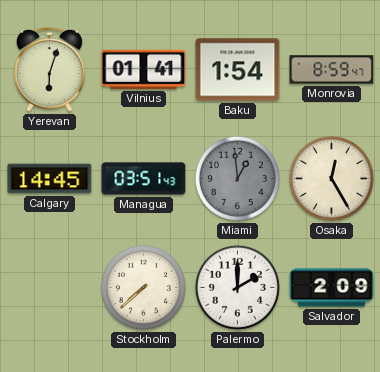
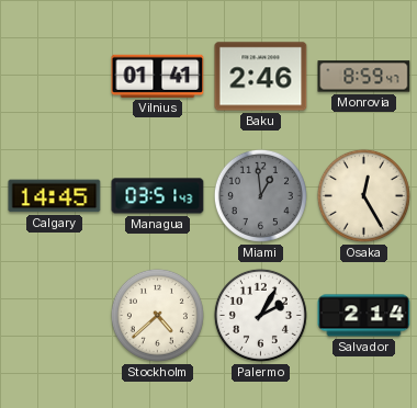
Yerevan: 6:03 -> none (50, 69)
Baku: 1:54 -> 2:46 (261, 77)
Stockholm: 7:38 -> 4:38 (157, 315)
Palermo: 2:00 -> 2:05 (260, 315)
Salvador: 2:09 -> 2:14 (364, 316)
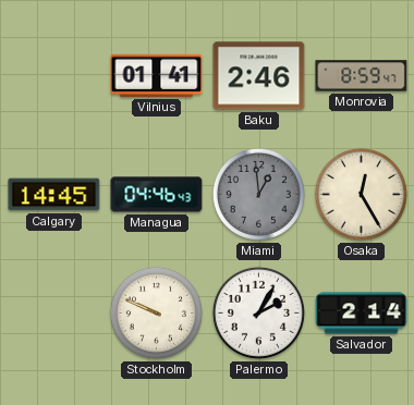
Managua: 03:51 -> 04:46 (157, 195)
Stockholm: 4:38 -> 9:49 (156, 312)
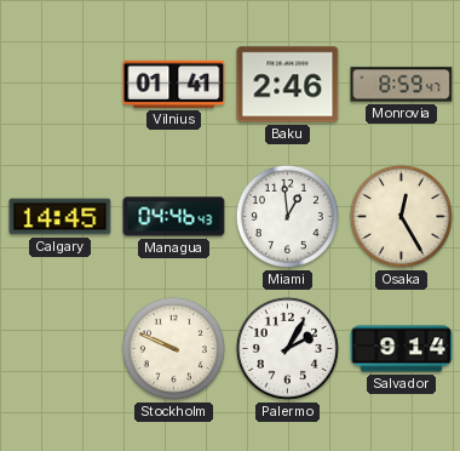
Miami dial: grey -> white (287, 216)
Salvador: 2:14 -> 9:14 (402, 349)
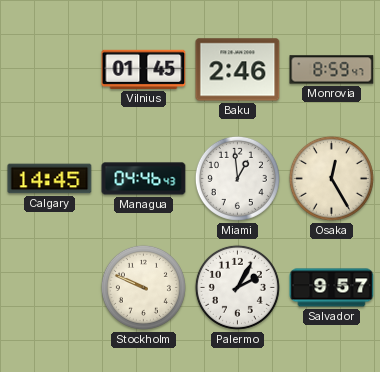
Vilnius: 01:41 -> 01:45 (144, 69)
Salvador: 9:14 -> 9:57 (332, 288)
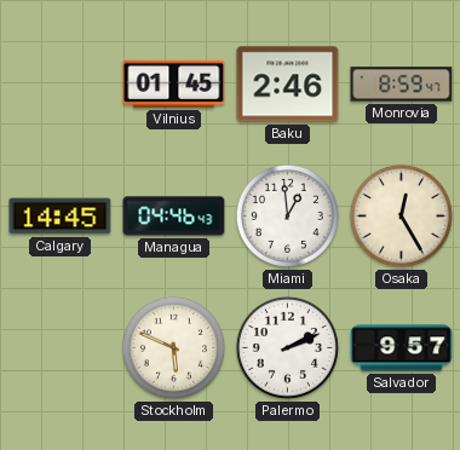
Stockholm: 9:49 -> 5:49 (173, 347)
Palermo: 2:05 -> 2:11 (287, 347)
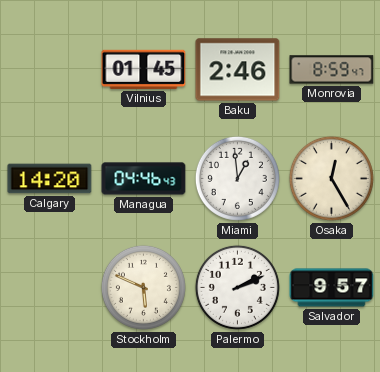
Calgary: 14:45 -> 14:20 (50, 179)
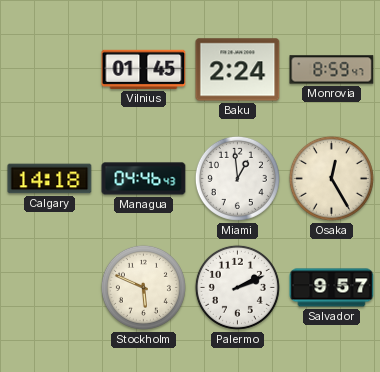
Baku: 2:46 -> 2:24 (238, 70)
Calgary: 14:20 -> 14:18 (50, 179)
